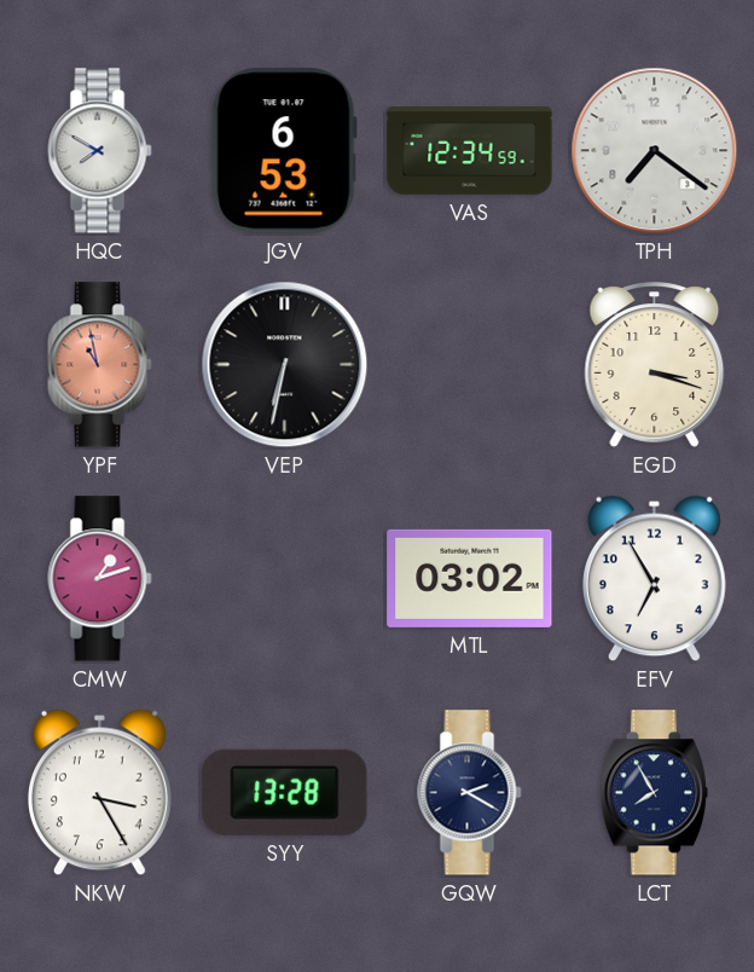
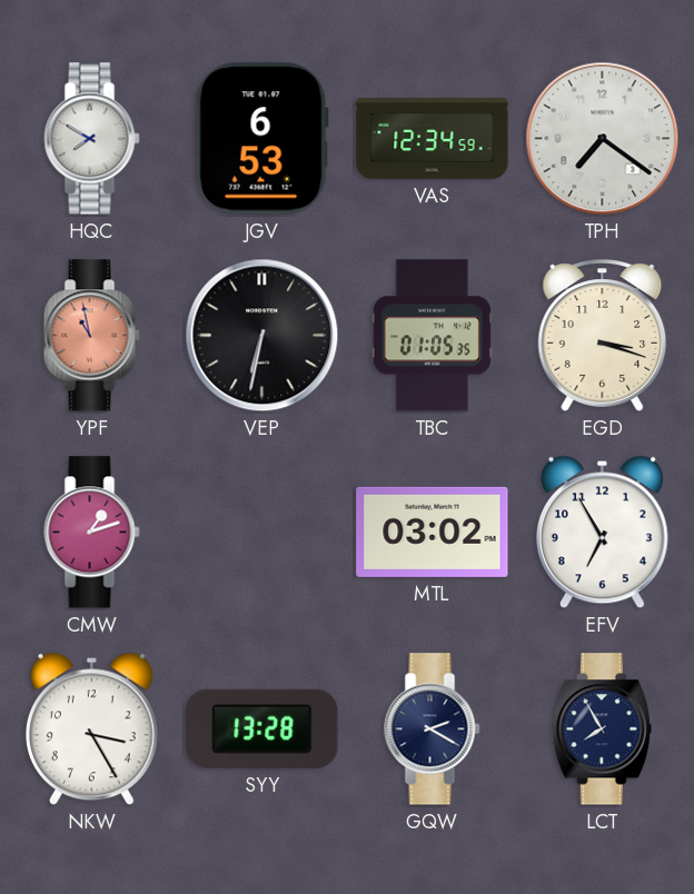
TBC: none -> 01:05 (432, 336)
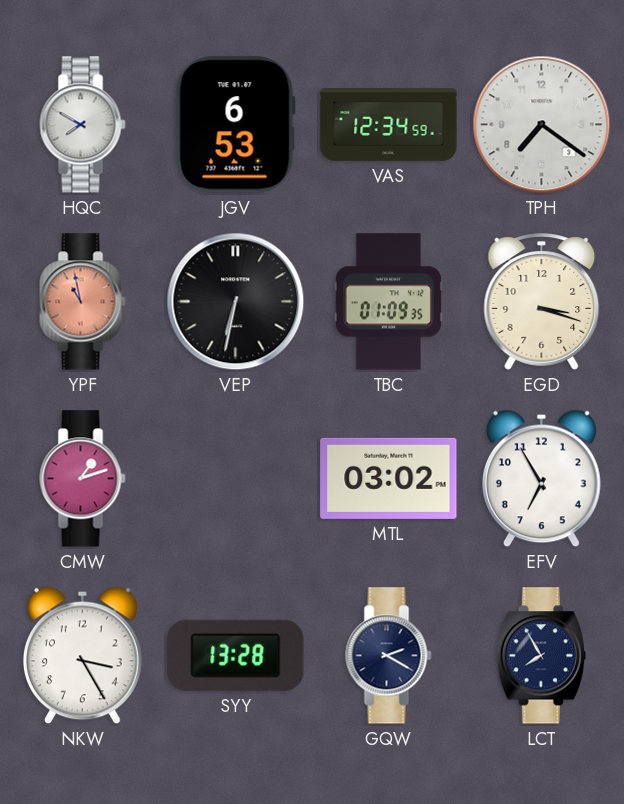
TBC: 01:05 -> 01:09 (388, 302)
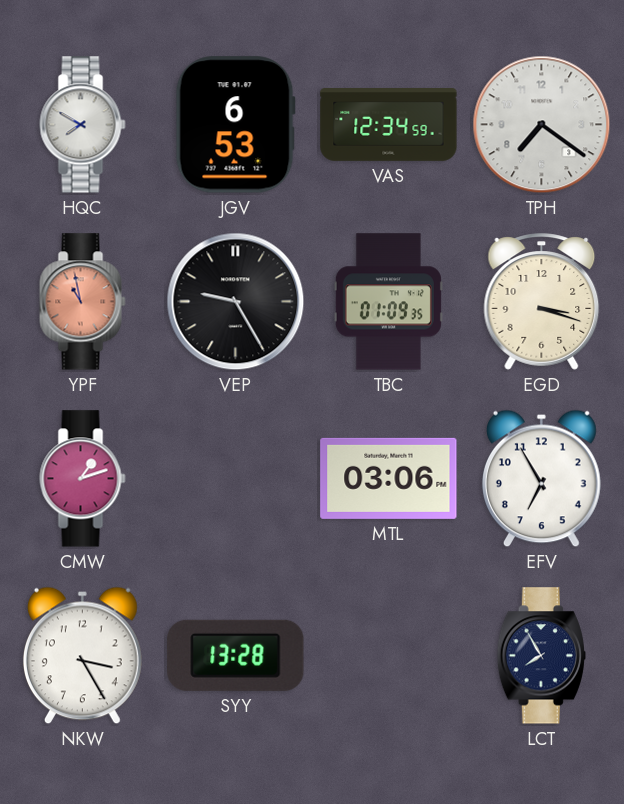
VEP: 6:32 -> 9:25 (236, 302)
MTL: 03:02 -> 03:06 (389, 478)
GQW: 2:20 -> none (389, 656)
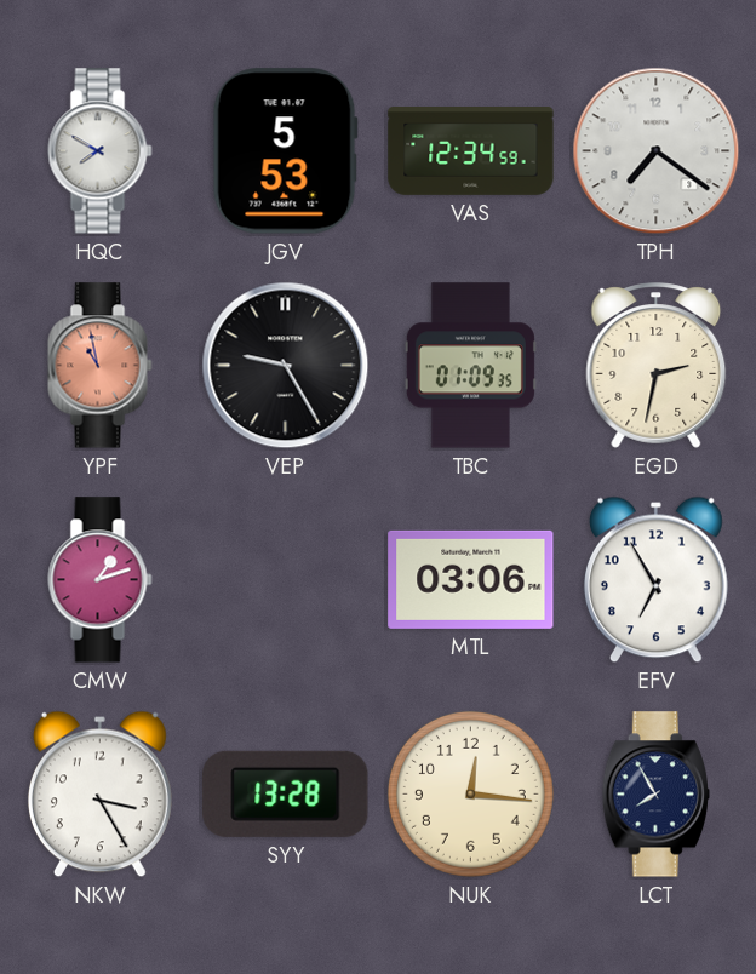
JGV: 6:53 -> 5:53 (285, 151)
EGD: 3:18 -> 2:32 (657, 366)
NUK: none -> 12:16 (470, 793)
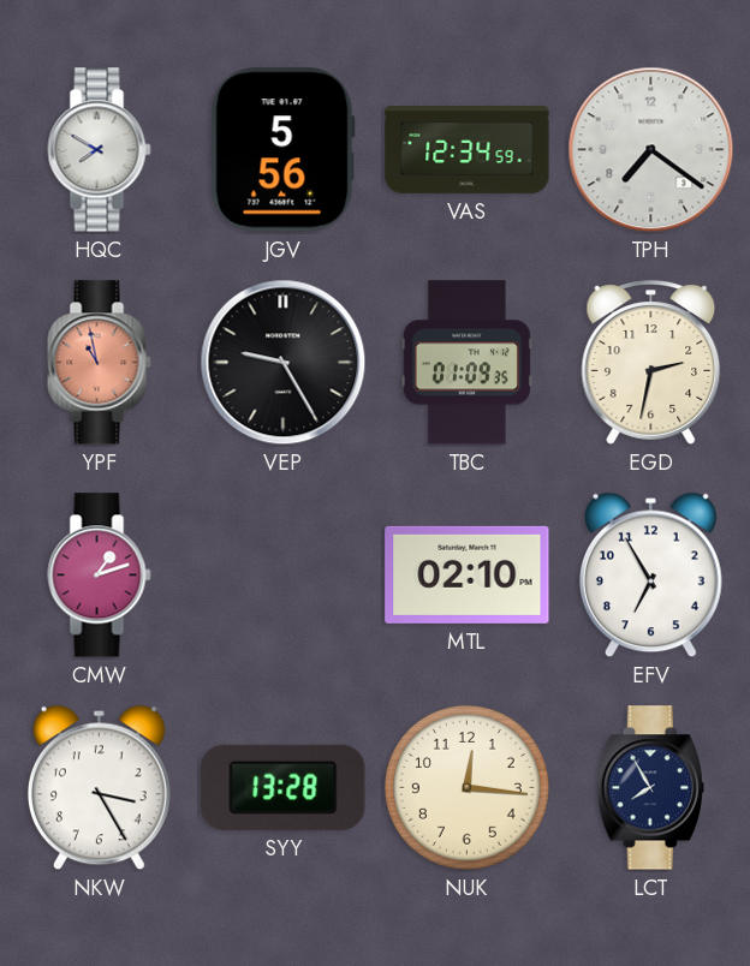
JGV: 5:53 -> 5:56 (282, 150)
MTL: 03:06 -> 02:10 (468, 574)
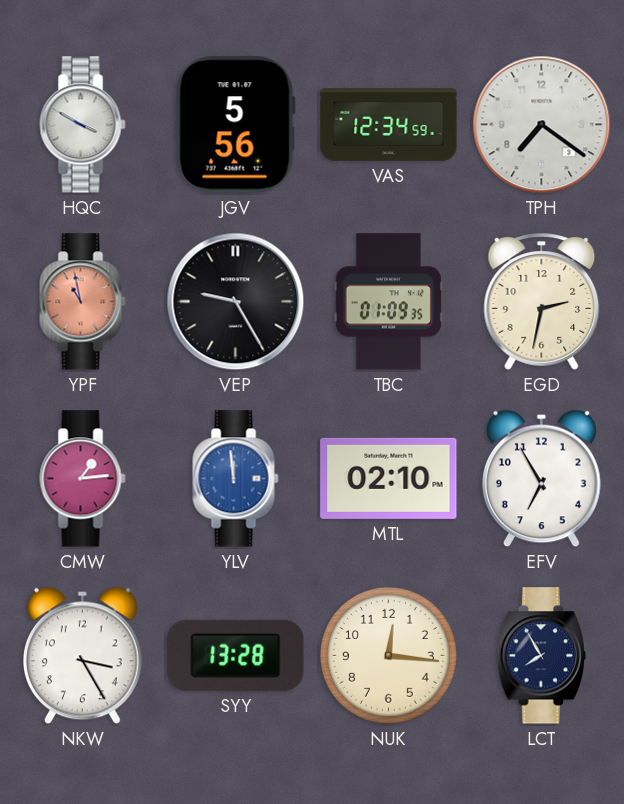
HQC: 7:50 -> 3:50 (83, 125)
CMW: 1:12 -> 1:14 (83, 479)
YLV: none -> 11:59 (236, 479)
